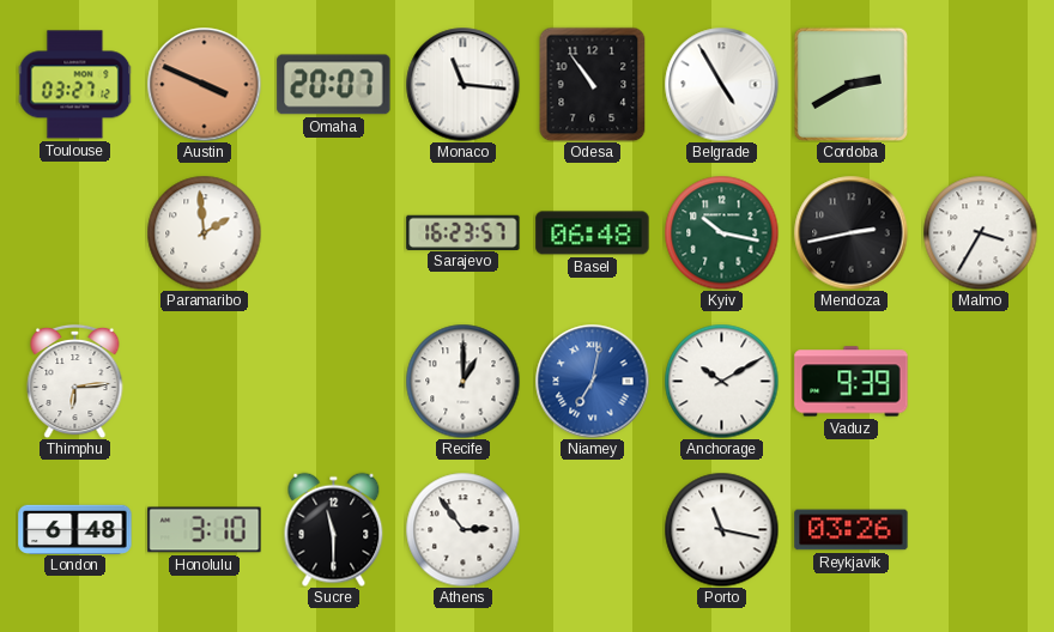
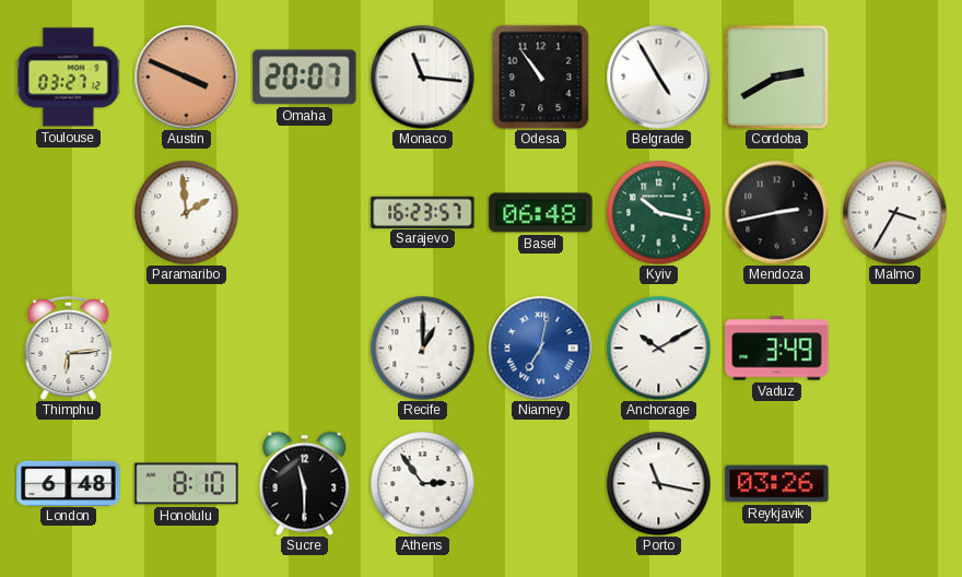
Vaduz: 9:39 -> 3:49 (777, 349)
Honolulu: 3:10 -> 8:10 (187, 484)
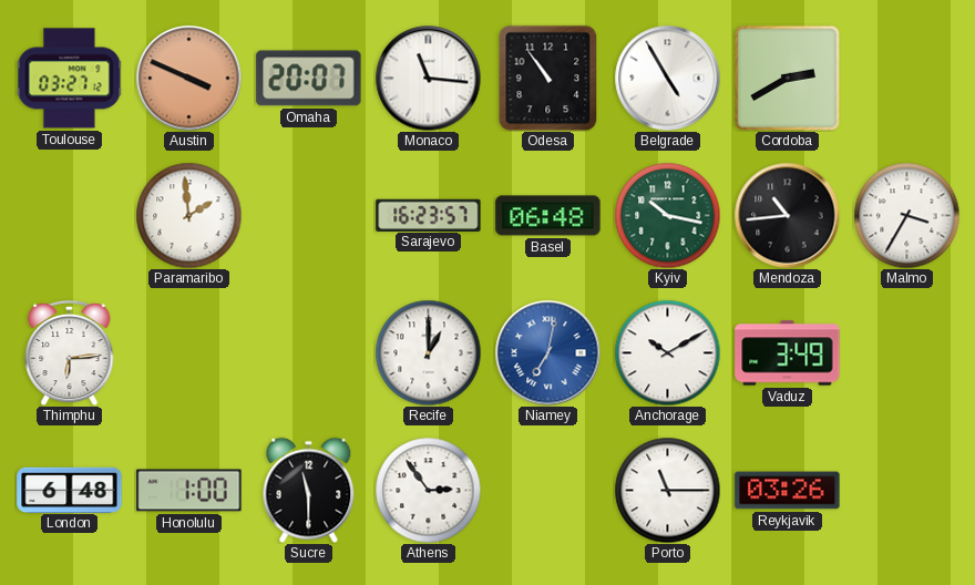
Mendoza: 2:43 -> 10:44 (787, 215)
Honolulu: 8:10 -> 1:00 (189, 491)
Porto: 11:17 -> 11:15 (667, 490)
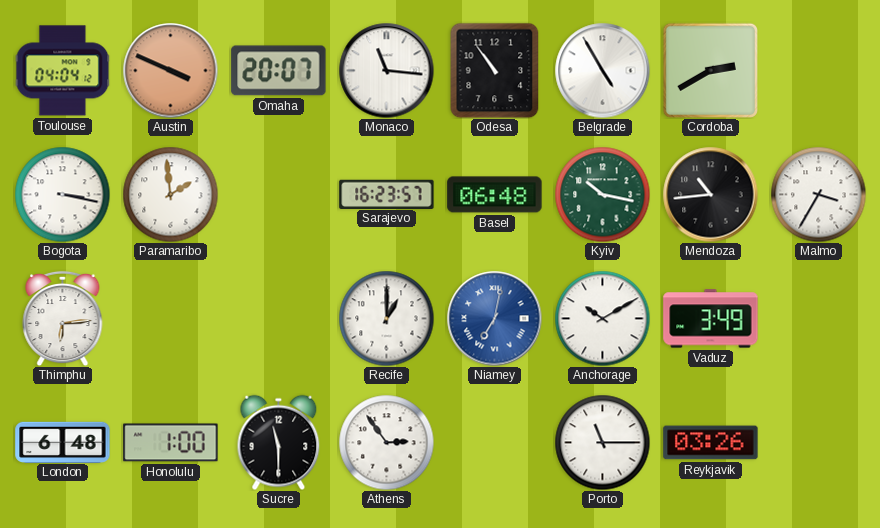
Toulouse: 03:27 -> 04:04 (62, 71)
Bogota: none -> 3:17 (62, 194)
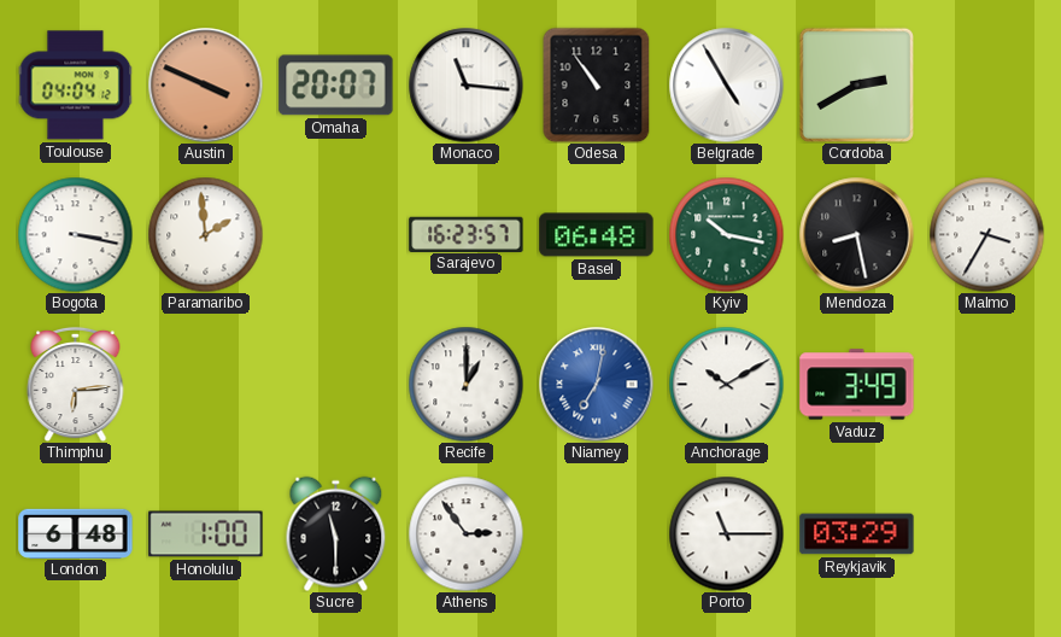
Mendoza: 10:44 -> 8:28 (856, 234)
Reykjavik: 03:26 -> 03:29 (857, 534)
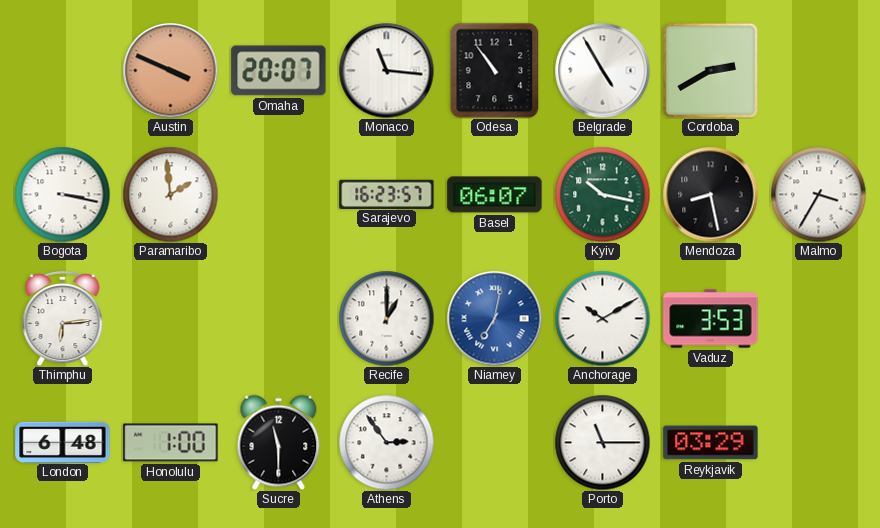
Toulouse: 04:04 -> none (75, 86)
Basel: 06:48 -> 06:07 (495, 195)
Vaduz: 3:49 -> 3:53 (711, 319)
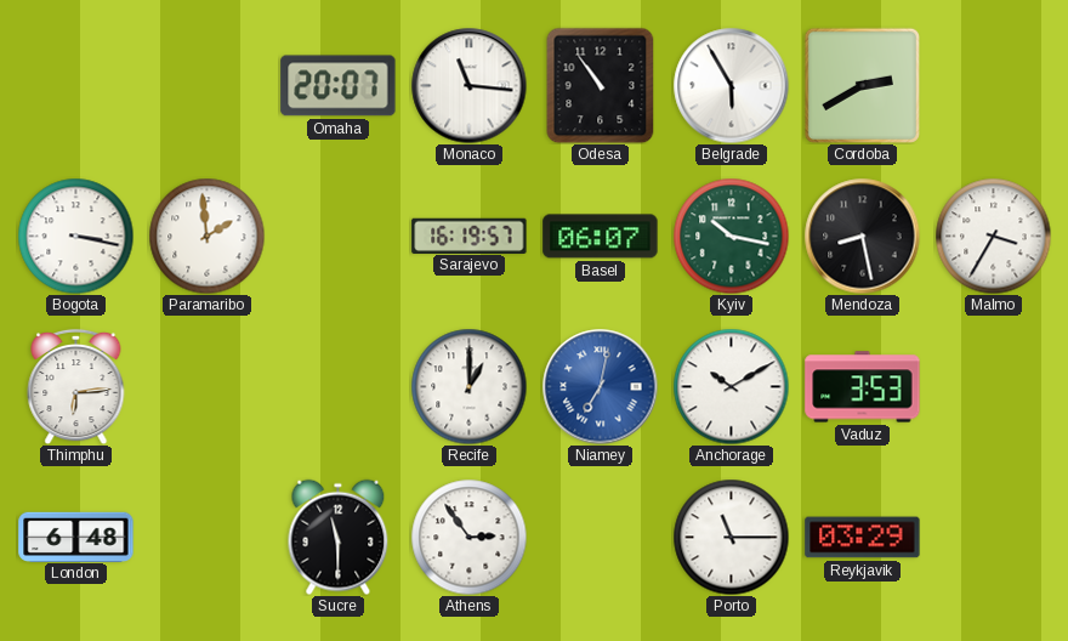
Austin: 3:49 -> none (170, 70)
Belgrade: 4:55 -> 5:55 (731, 85)
Sarajevo: 16:23 -> 16:19 (470, 236)
Honolulu: 1:00 -> none (171, 443)
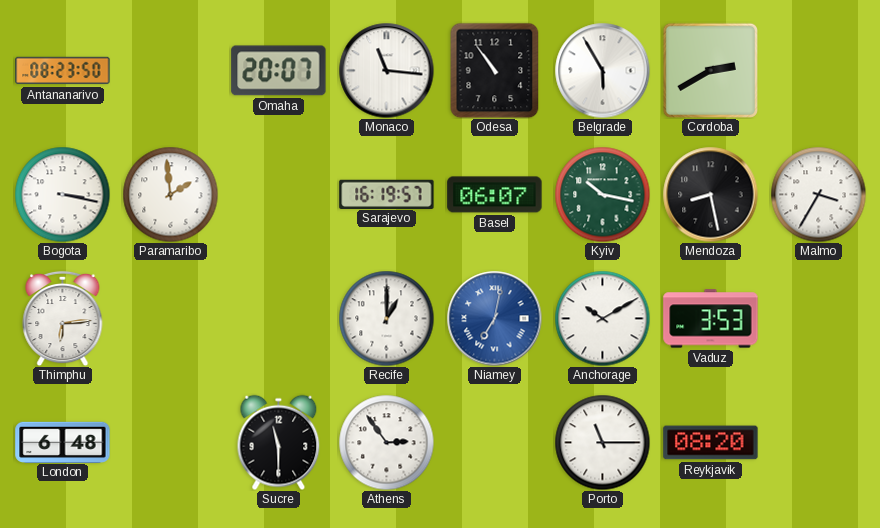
Antananarivo: none -> 08:23 (63, 71)
Reykjavik: 03:29 -> 08:20 (711, 443)
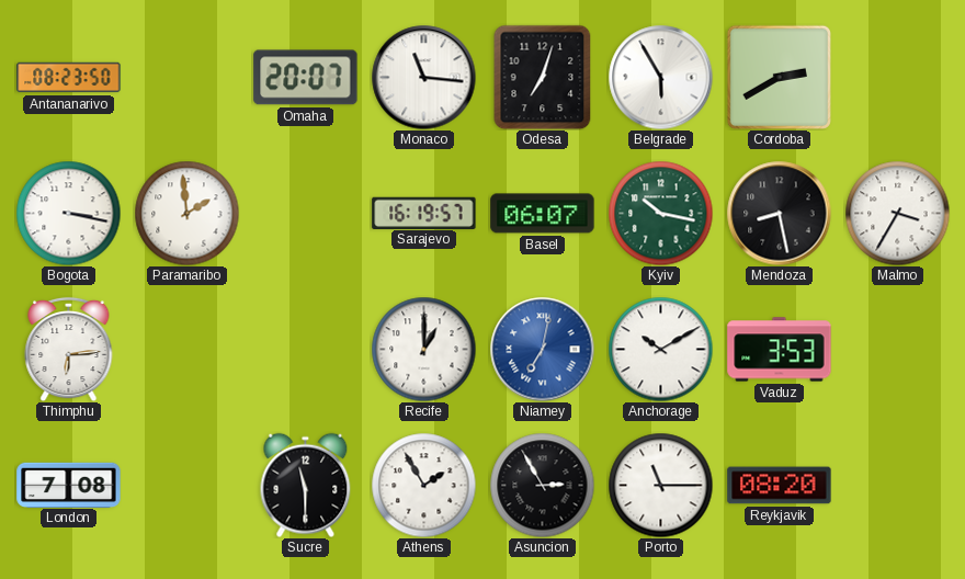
Odesa: 10:54 -> 7:03 (543, 77)
London: 6:48 -> 7:08 (69, 485)
Athens: 2:54 -> 1:55 (423, 485)
Asuncion: none -> 2:55 (542, 485)
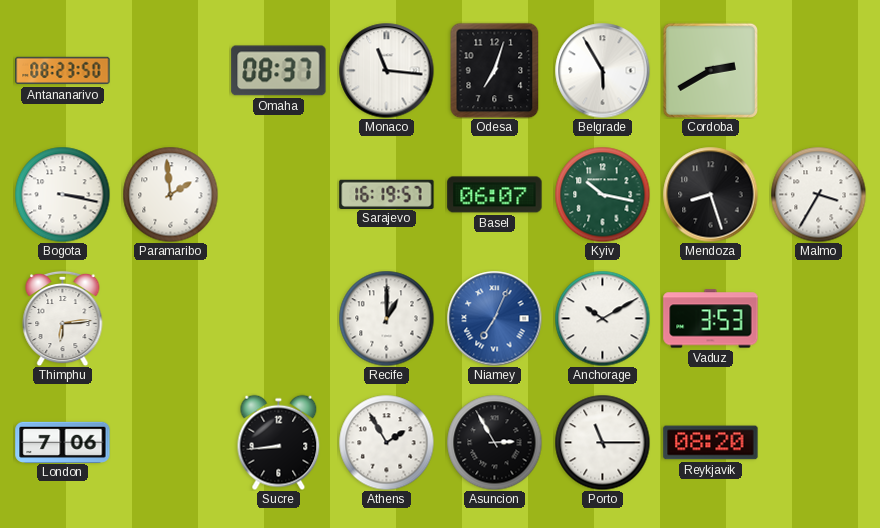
Omaha: 20:07 -> 08:37 (279, 71)
Mendoza: 8:28 -> 8:27 (710, 194)
Niamey: 7:02 -> 7:04 (494, 318)
London: 7:08 -> 7:06 (63, 442)
Sucre: 11:30 -> 8:44 (279, 442)
